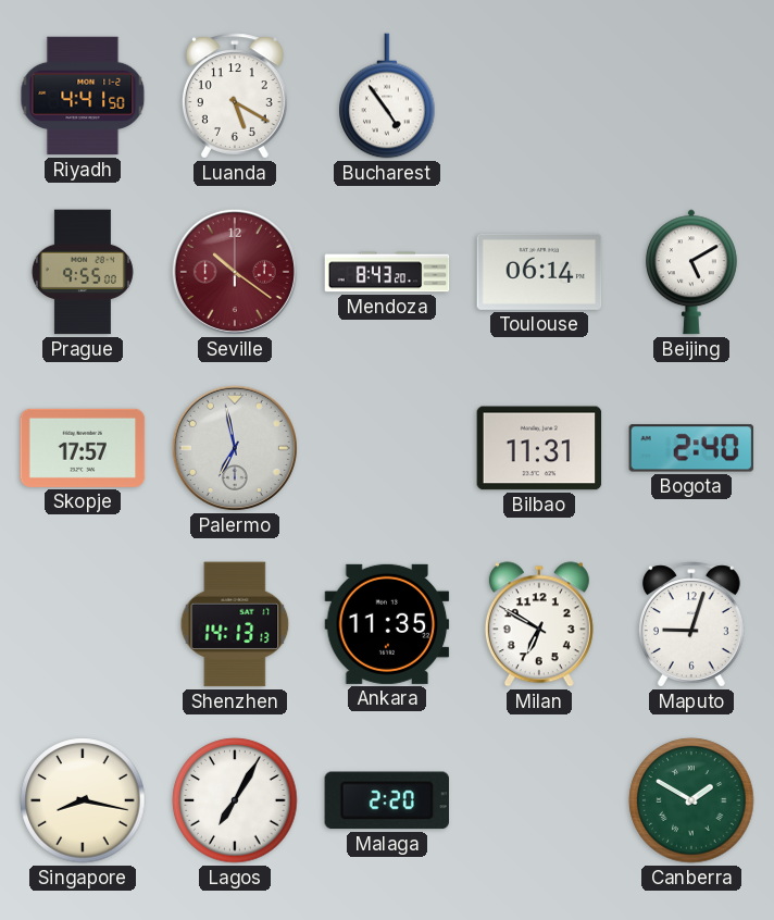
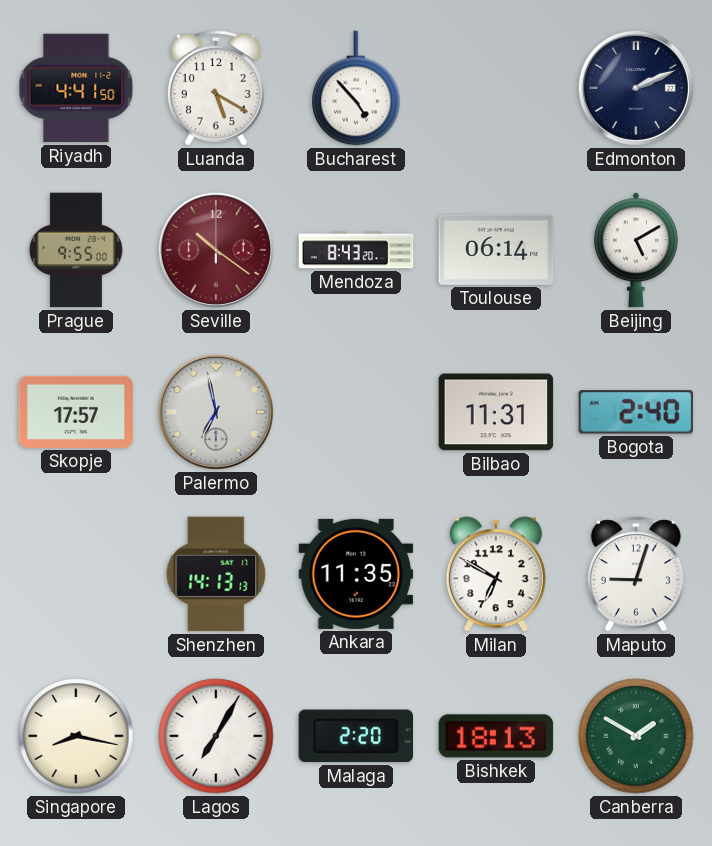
Bucharest: 4:54 -> 4:53 (356, 88)
Edmonton: none -> 2:11 (636, 88)
Bishkek: none -> 18:13 (496, 736)
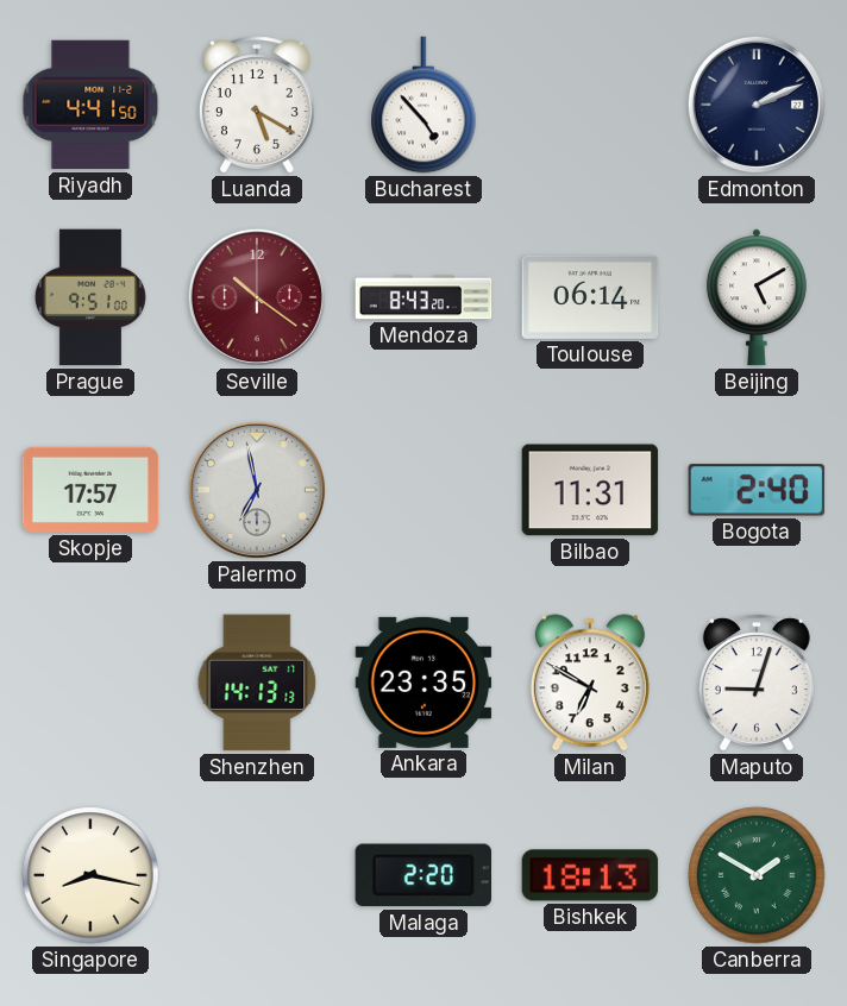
Prague: 9:55 -> 9:51 (90, 297)
Ankara: 11:35 -> 23:35 (424, 683)
Lagos: 7:05 -> none (216, 736)
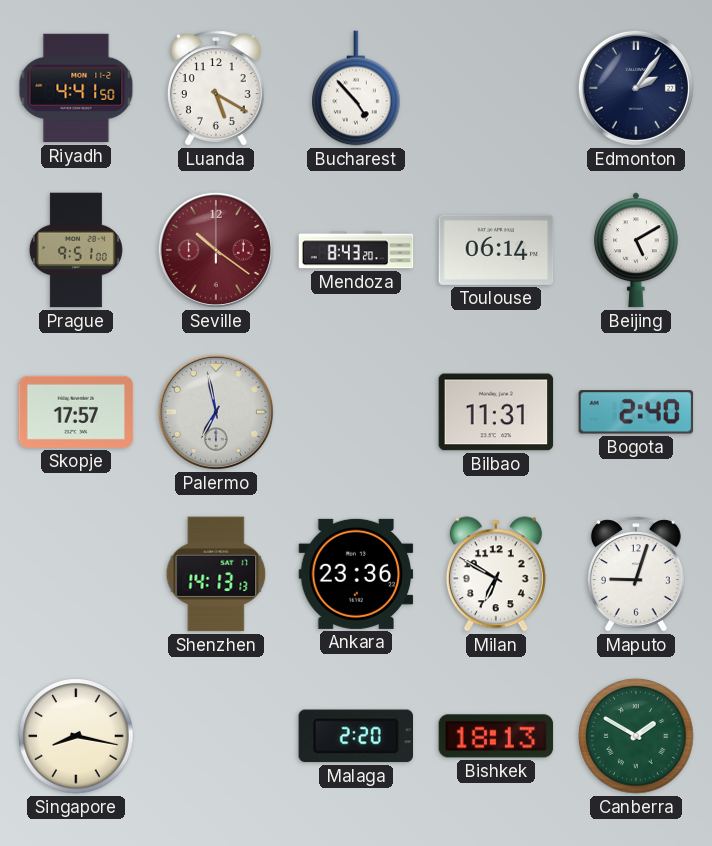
Edmonton: 2:11 -> 2:06 (636, 88)
Ankara: 23:35 -> 23:36 (356, 574)
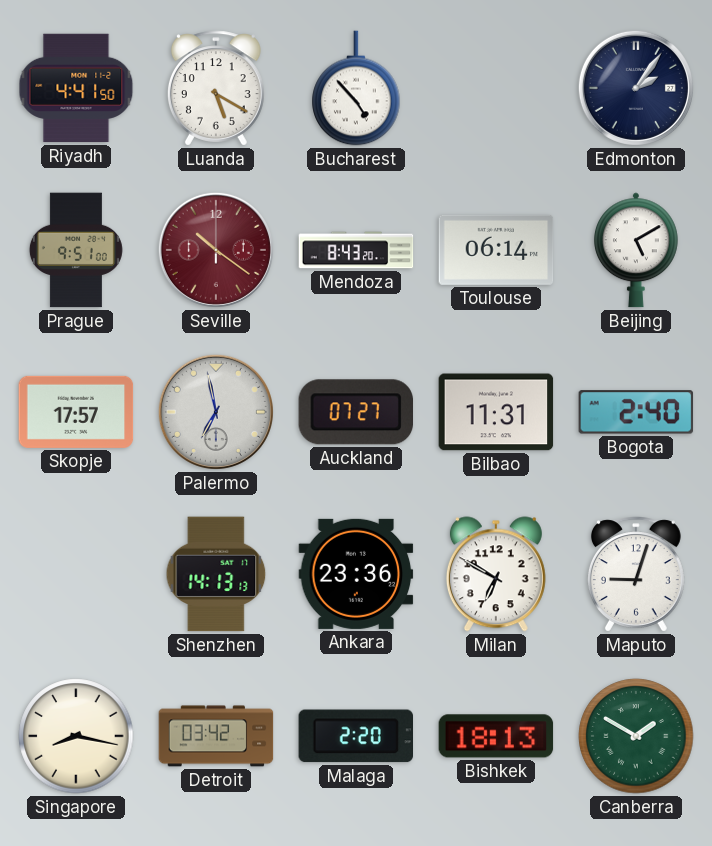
Auckland: none -> 07:27 (355, 412)
Detroit: none -> 03:42 (216, 736)
